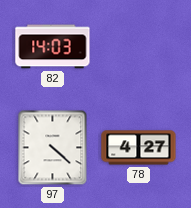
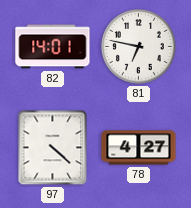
82: 14:03 -> 14:01 (53, 47)
81: none -> 6:47 (138, 46)
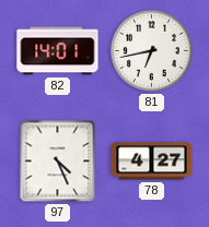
81: 6:47 -> 6:43 (151, 50)
97: 4:22 -> 4:26 (58, 162)
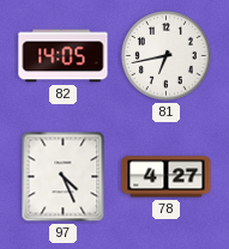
82: 14:01 -> 14:05 (64, 56)
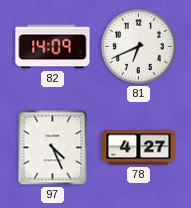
82: 14:05 -> 14:09 (53, 47)
81: 6:43 -> 6:41 (138, 46)
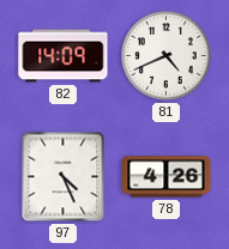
81: 6:41 -> 4:41 (165, 55)
78: 4:27 -> 4:26 (167, 177)
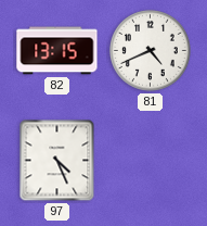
82: 14:09 -> 13:15 (57, 51)
78: 4:26 -> none (167, 177)
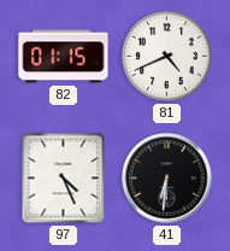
82: 13:15 -> 01:15 (64, 57)
41: none -> 6:31 (167, 179)
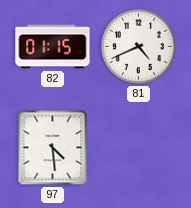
97: 4:26 -> 4:29 (53, 148)
41: 6:31 -> none (167, 179)
